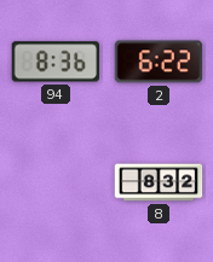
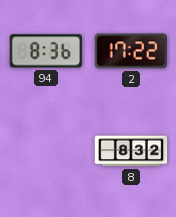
2: 6:22 -> 17:22 (131, 51)
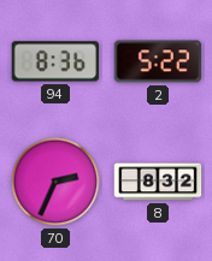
2: 17:22 -> 5:22 (158, 61)
70: none -> 2:34 (55, 182)
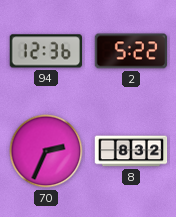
94: 8:36 -> 12:36 (46, 51)
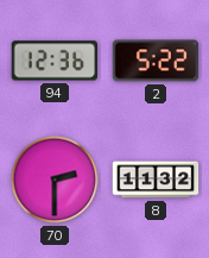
70: 2:34 -> 2:30 (55, 180)
8: 8:32 -> 11:32 (156, 180)
